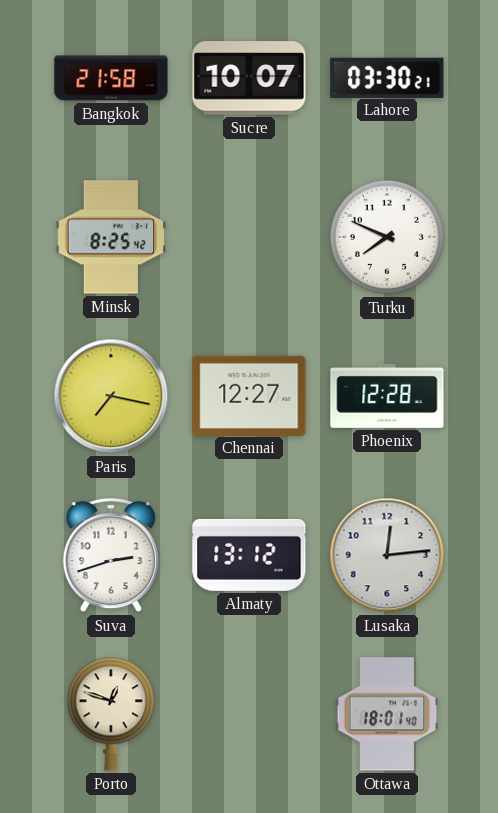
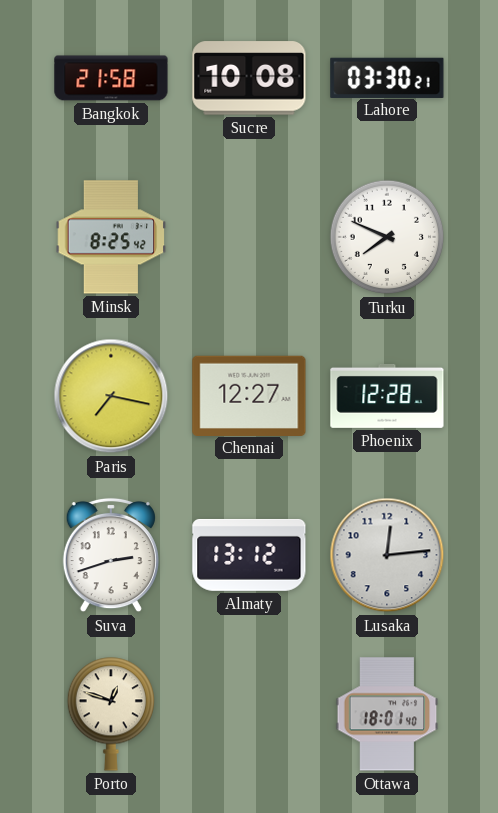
Sucre: 10:07 -> 10:08 (249, 78)
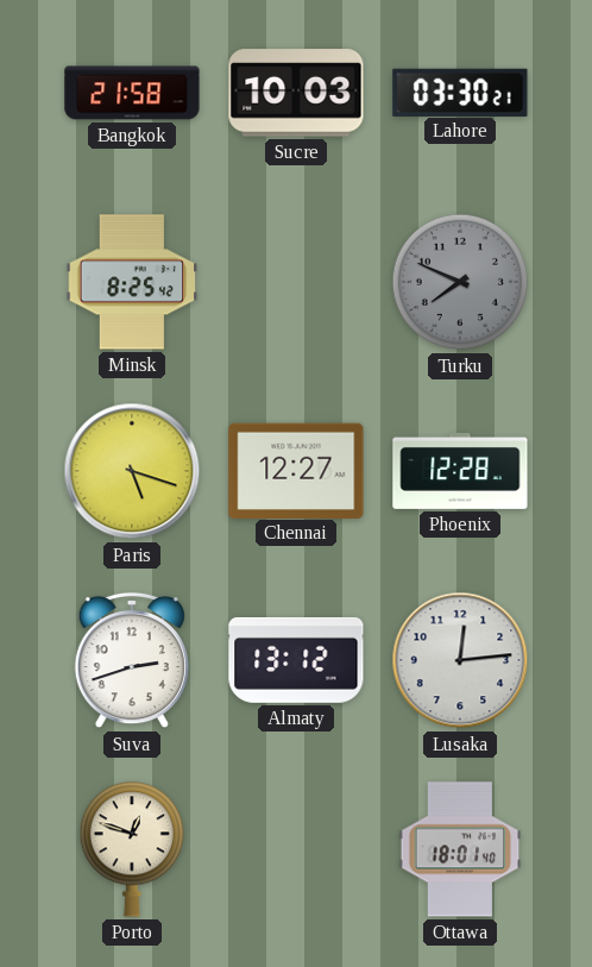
Sucre: 10:08 -> 10:03 (296, 93)
Turku dial: white -> grey (460, 282)
Paris: 7:17 -> 5:18 (132, 471)
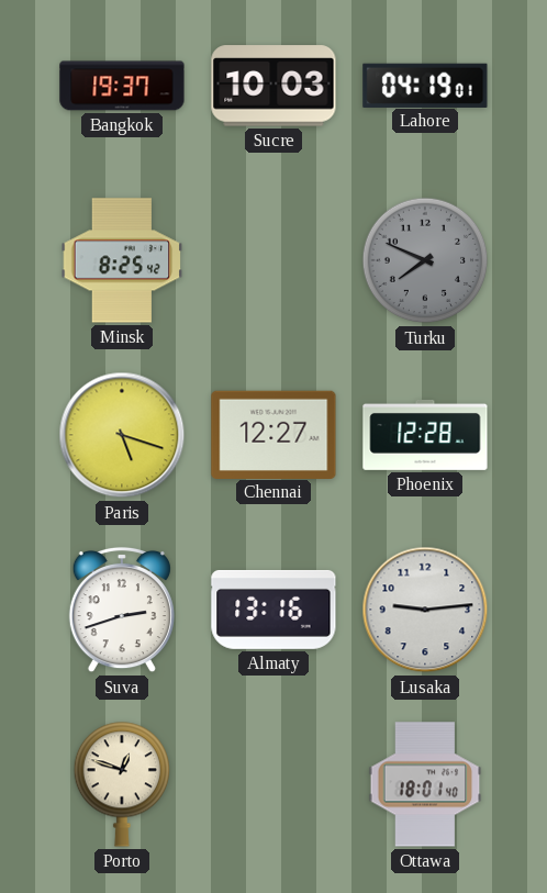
Bangkok: 21:58 -> 19:37 (122, 86)
Lahore: 03:30 -> 04:19 (425, 85)
Almaty: 13:12 -> 13:16 (273, 610)
Lusaka: 12:14 -> 9:14 (425, 610)
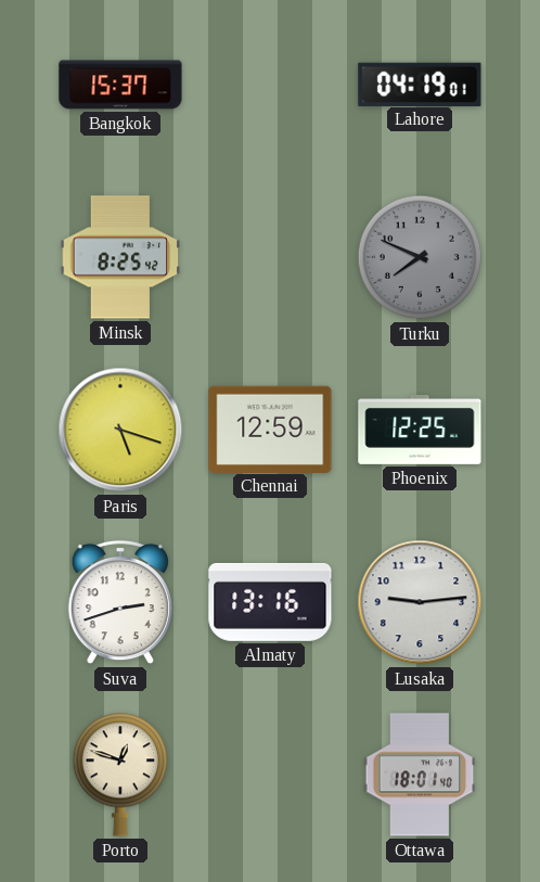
Bangkok: 19:37 -> 15:37 (120, 85)
Sucre: 10:03 -> none (273, 86)
Chennai: 12:27 -> 12:59 (270, 429)
Phoenix: 12:28 -> 12:25 (420, 430)
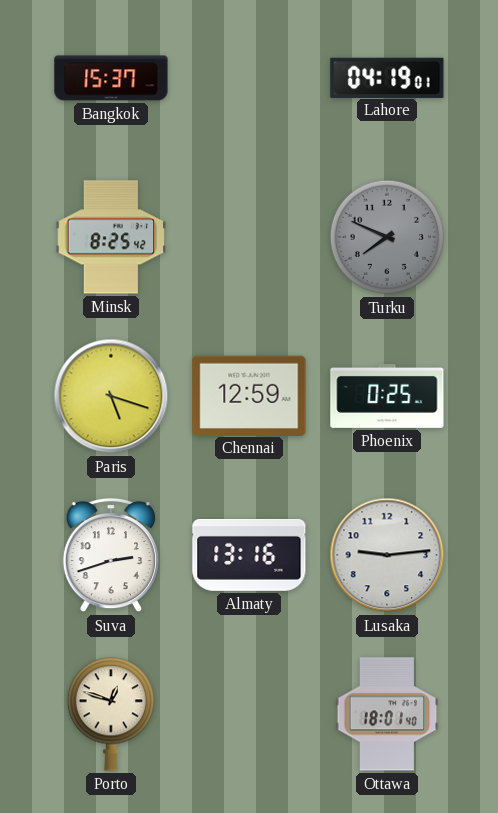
Phoenix: 12:25 -> 0:25 (387, 396)
